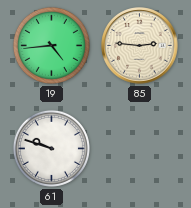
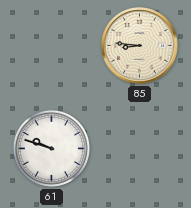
19: 4:44 -> none (51, 45)
85: 2:46 -> 8:46 (140, 46)
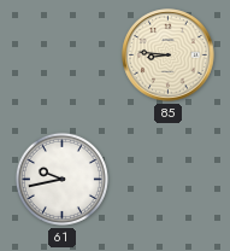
61: 9:48 -> 9:43 (61, 179)
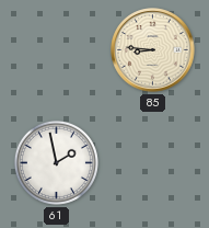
61: 9:43 -> 1:58 (56, 162)
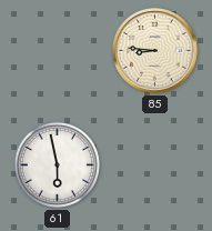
61: 1:58 -> 5:58 (57, 164)
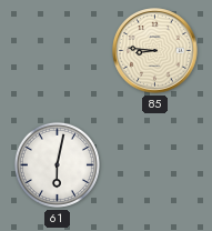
61: 5:58 -> 6:02 (57, 164)
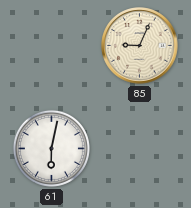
85: 8:46 -> 9:04 (140, 46)
